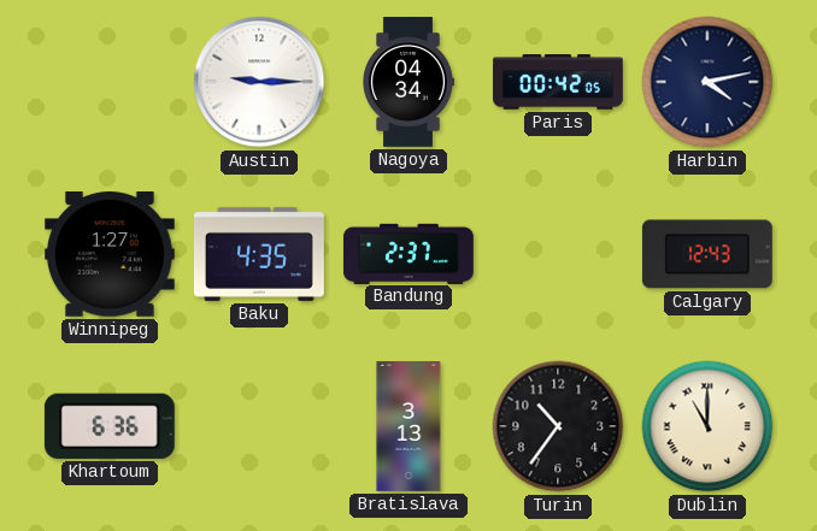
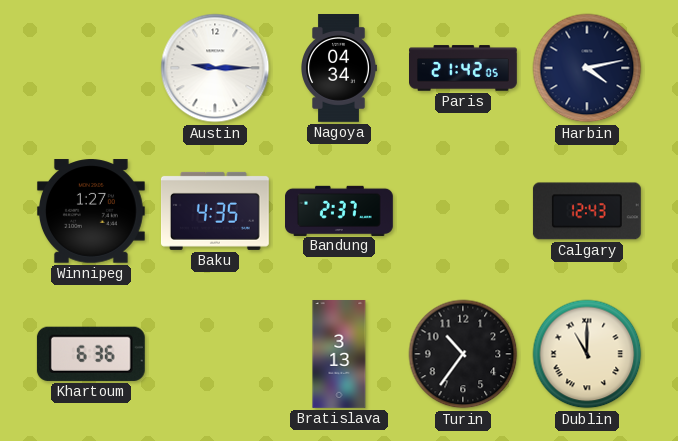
Paris: 00:42 -> 21:42 (464, 68)
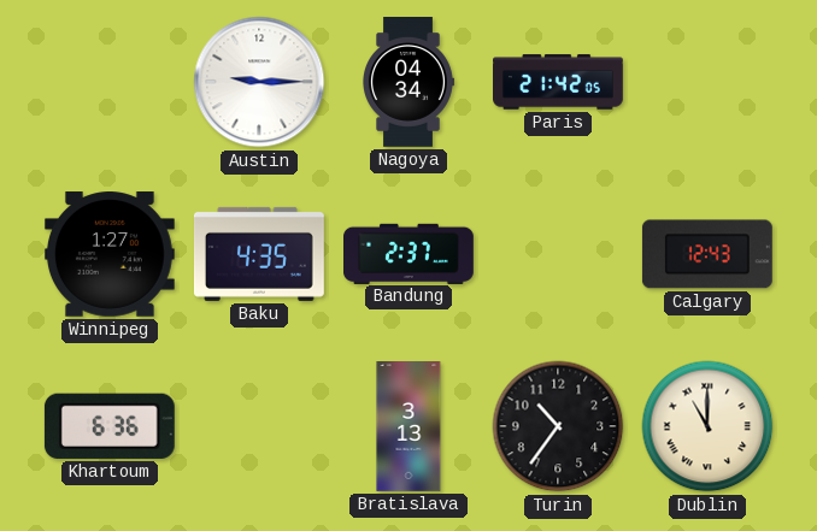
Harbin: 4:13 -> none (587, 68)
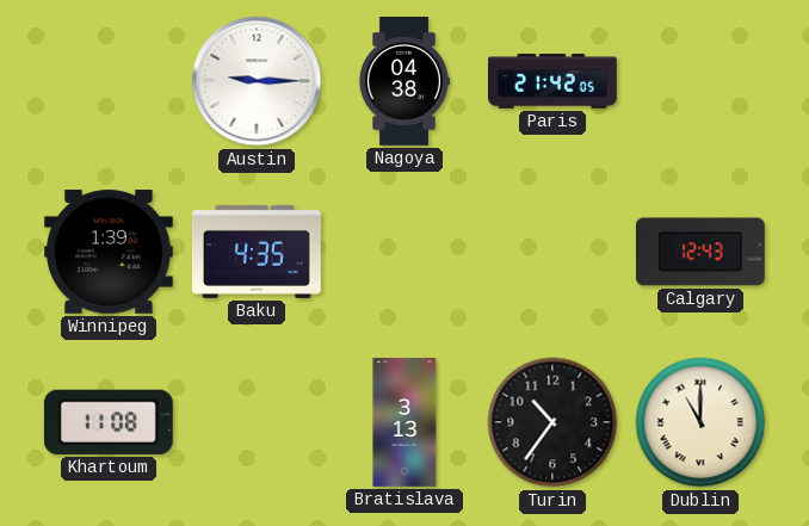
Nagoya: 04:34 -> 04:38 (404, 82)
Winnipeg: 1:27 -> 1:39 (109, 252)
Bandung: 2:37 -> none (410, 253)
Khartoum: 6:36 -> 11:08 (109, 422)
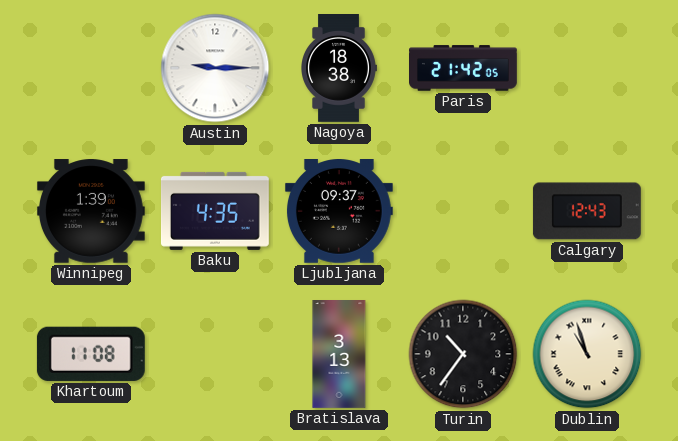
Nagoya: 04:38 -> 18:38 (339, 69)
Ljubljana: none -> 09:37 (339, 212)
Dublin: 11:00 -> 10:57 (587, 354)
